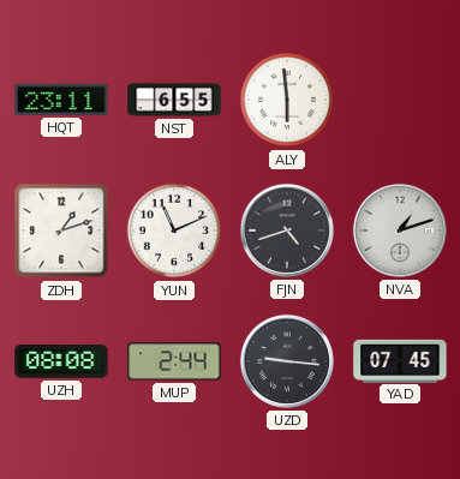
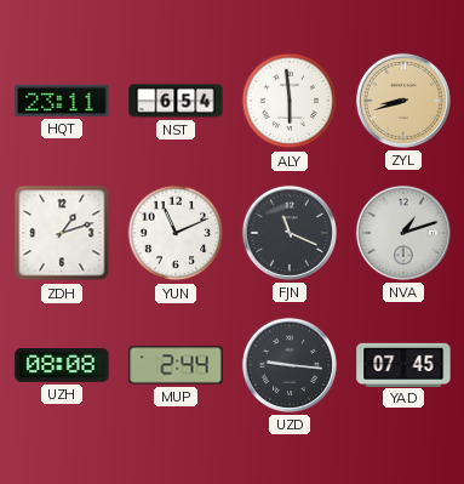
NST: 6:55 -> 6:54 (176, 101)
ZYL: none -> 8:42 (403, 101)
FJN: 4:42 -> 11:19 (290, 233)
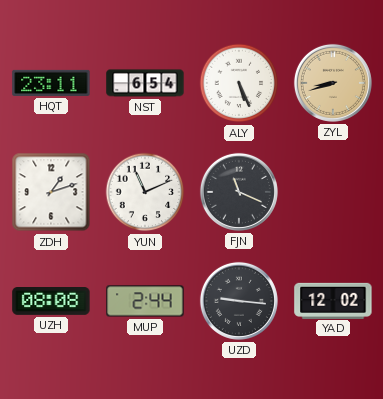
ALY: 5:59 -> 5:26 (239, 83)
NVA: 1:12 -> none (403, 233)
YAD: 07:45 -> 12:02 (333, 300)
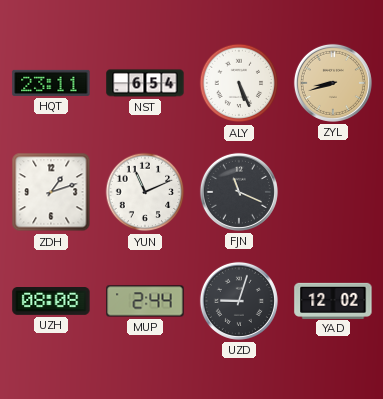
UZD: 9:16 -> 9:03 (239, 301)
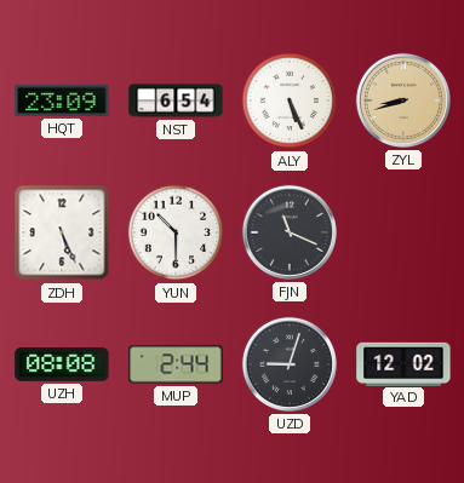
HQT: 23:11 -> 23:09 (62, 100)
ZDH: 1:12 -> 5:26 (62, 232)
YUN: 11:11 -> 10:30 (176, 232)
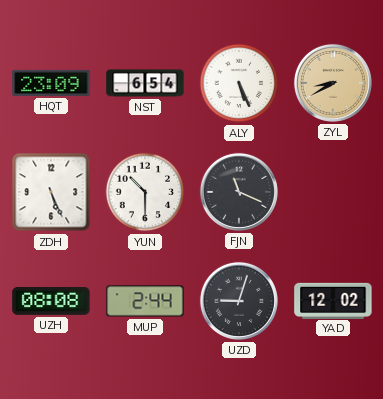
ZYL: 8:42 -> 8:40 (333, 83)
